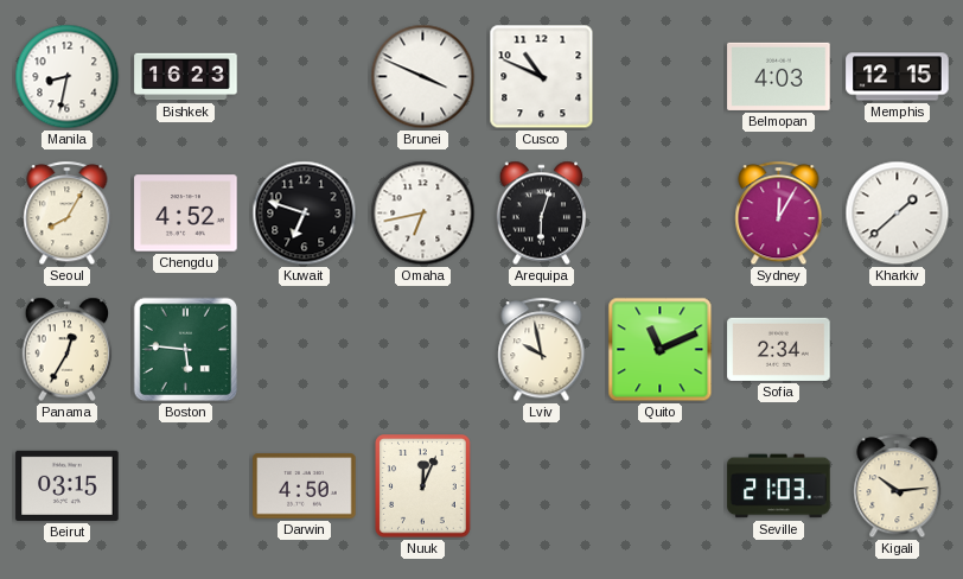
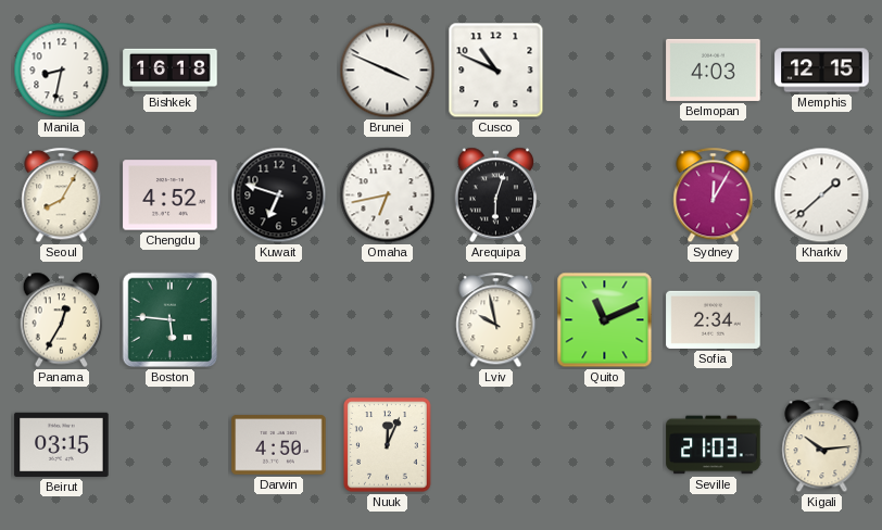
Bishkek: 16:23 -> 16:18 (171, 71)
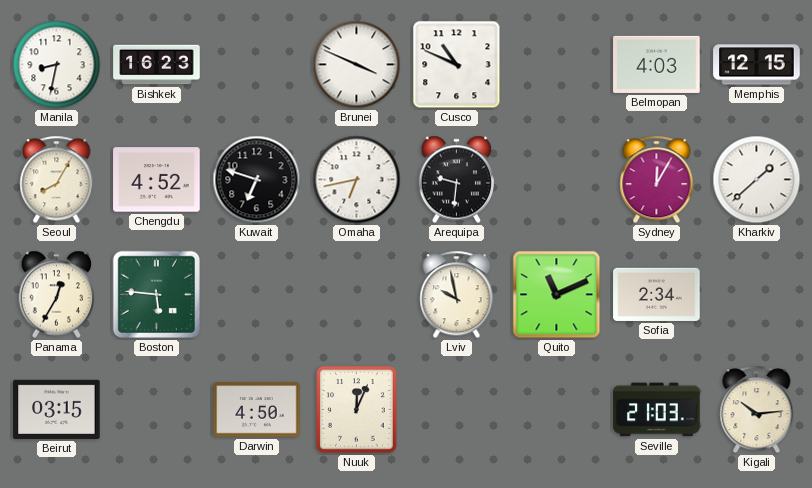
Bishkek: 16:18 -> 16:23 (157, 65)
Arequipa: 6:03 -> 9:31 (457, 180)
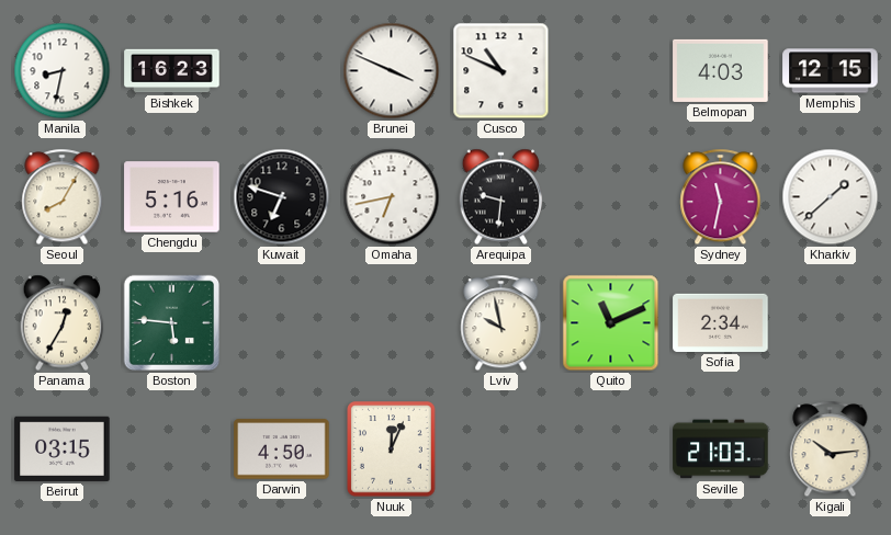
Chengdu: 4:52 -> 5:16 (172, 197)
Sydney: 12:05 -> 11:32 (721, 197)
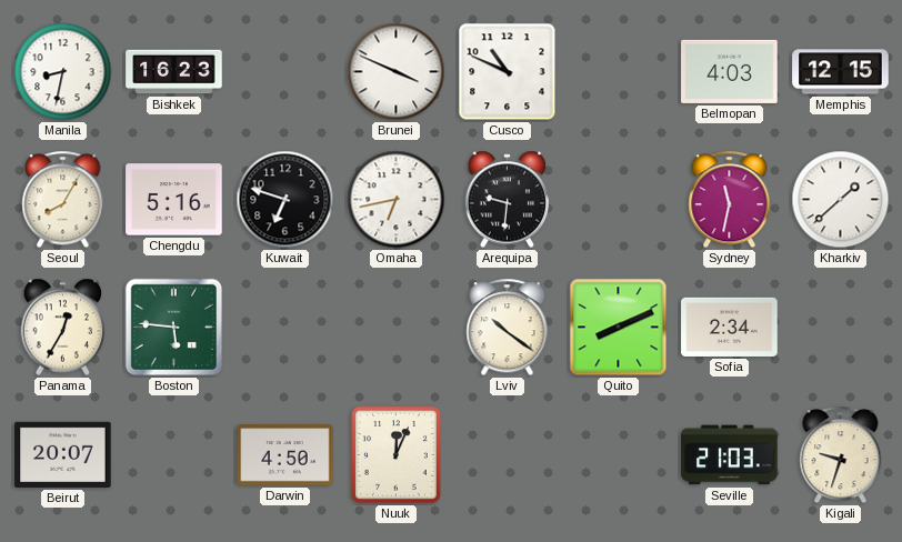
Lviv: 9:58 -> 10:21 (508, 328)
Quito: 11:11 -> 8:11 (619, 328)
Beirut: 03:15 -> 20:07 (63, 454)
Kigali: 10:14 -> 9:33 (841, 455)
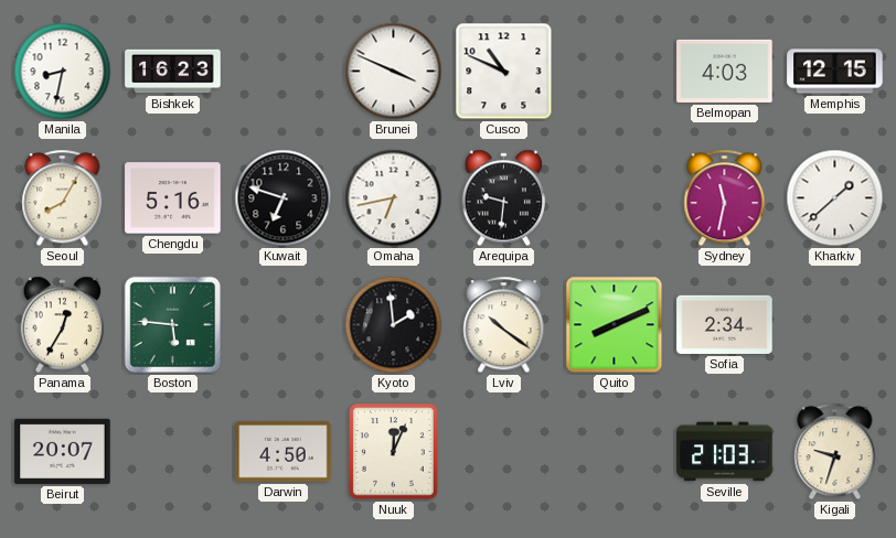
Kyoto: none -> 1:59 (394, 325)
